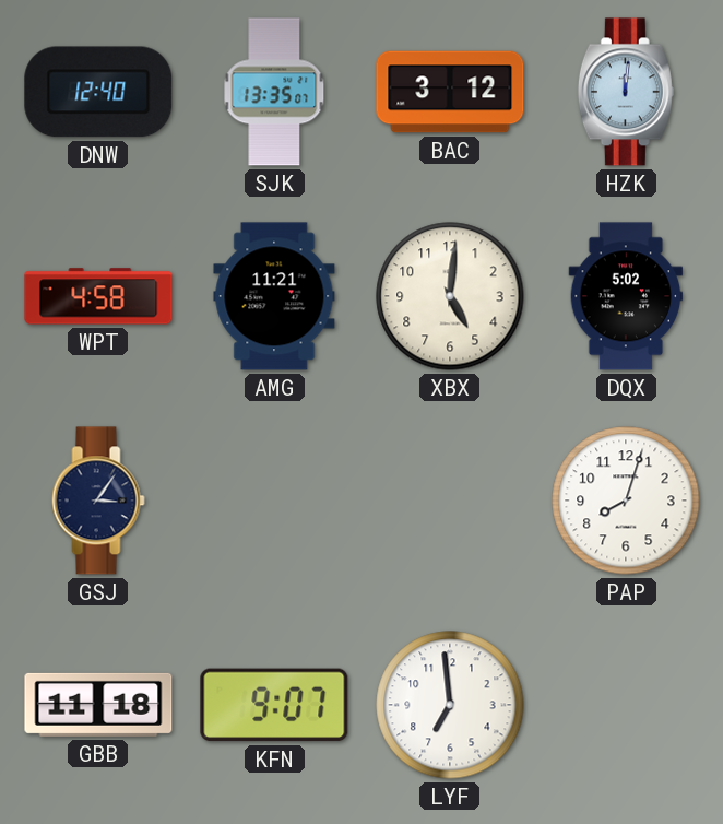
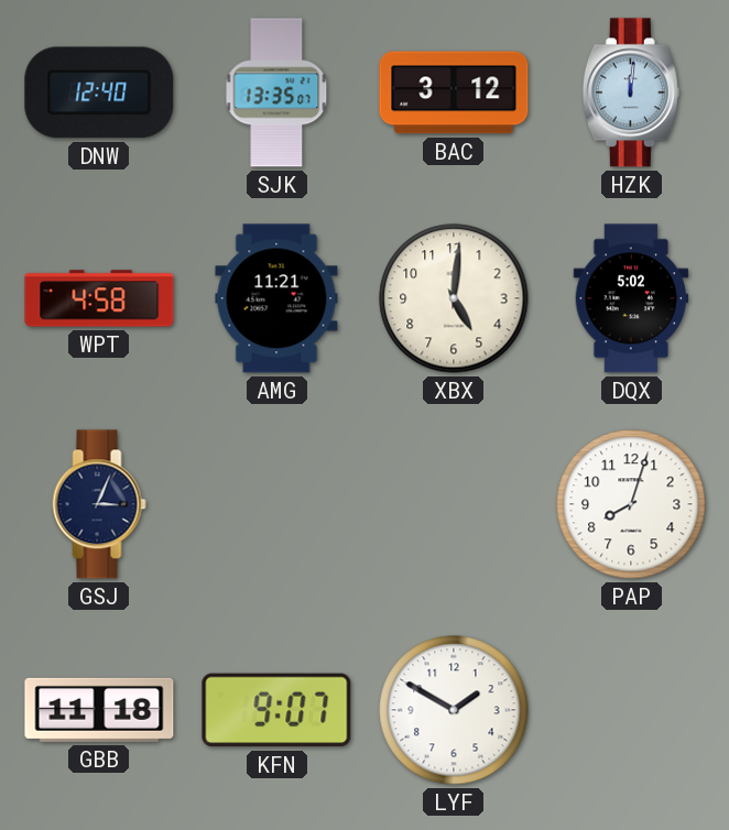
GSJ: 3:06 -> 3:04 (99, 504)
LYF: 6:59 -> 1:50 (454, 710)
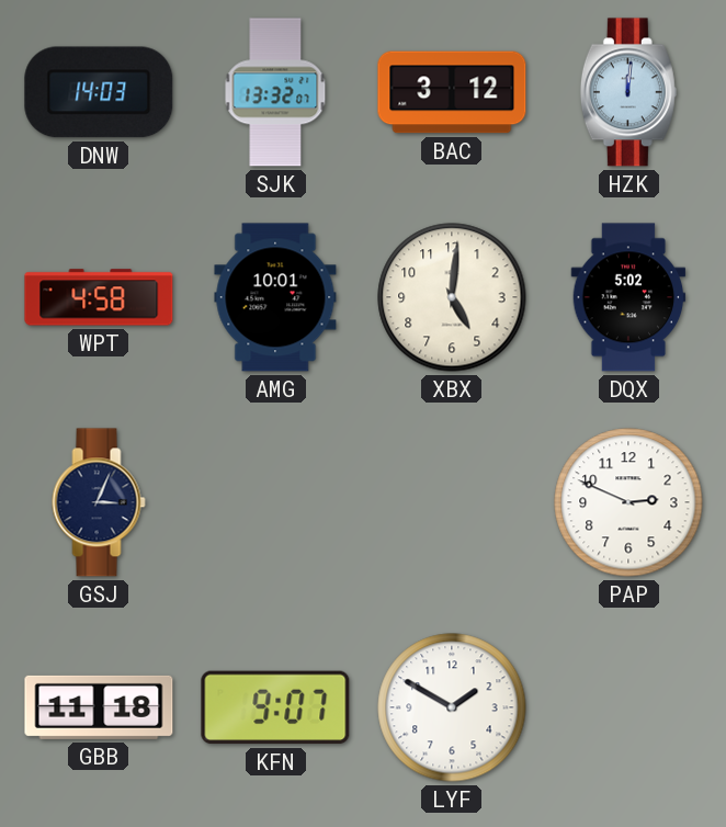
DNW: 12:40 -> 14:03 (99, 92)
SJK: 13:35 -> 13:32 (275, 92)
AMG: 11:21 -> 10:01 (275, 297)
PAP: 8:03 -> 2:49 (628, 502)
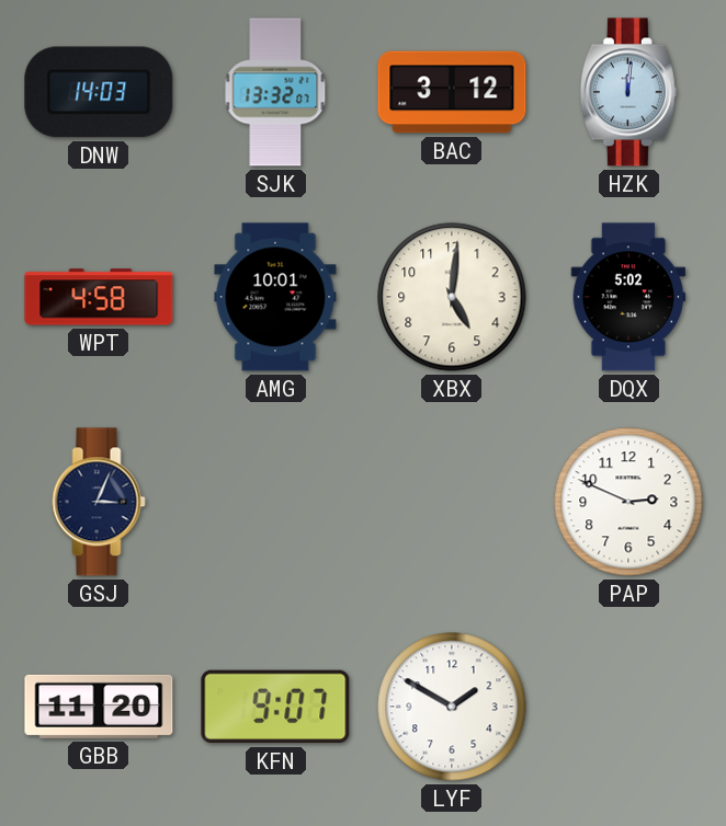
GBB: 11:18 -> 11:20 (99, 707)
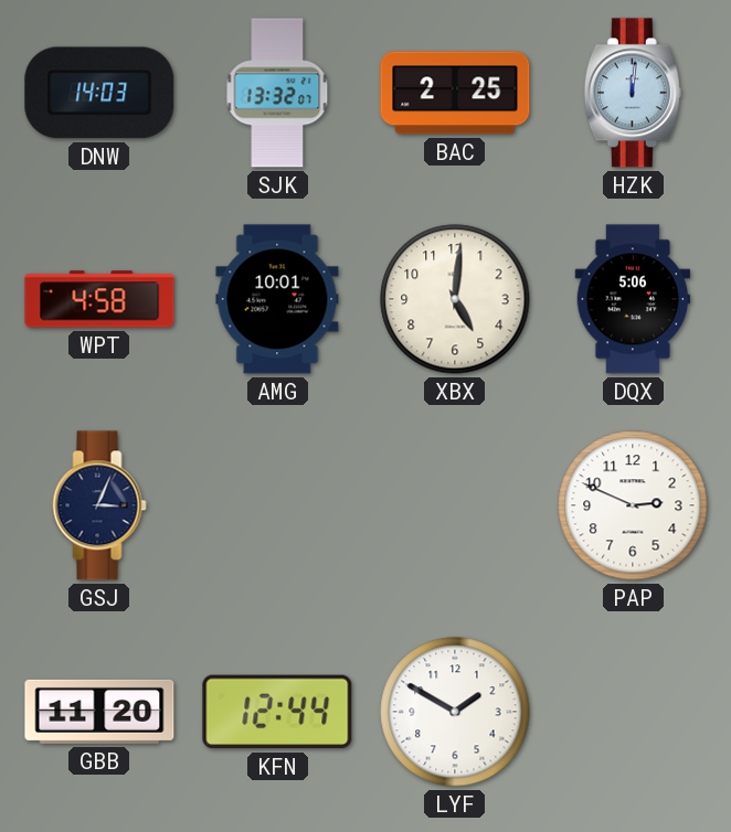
BAC: 3:12 -> 2:25 (455, 93)
DQX: 5:02 -> 5:06 (633, 299)
KFN: 9:07 -> 12:44 (277, 712)
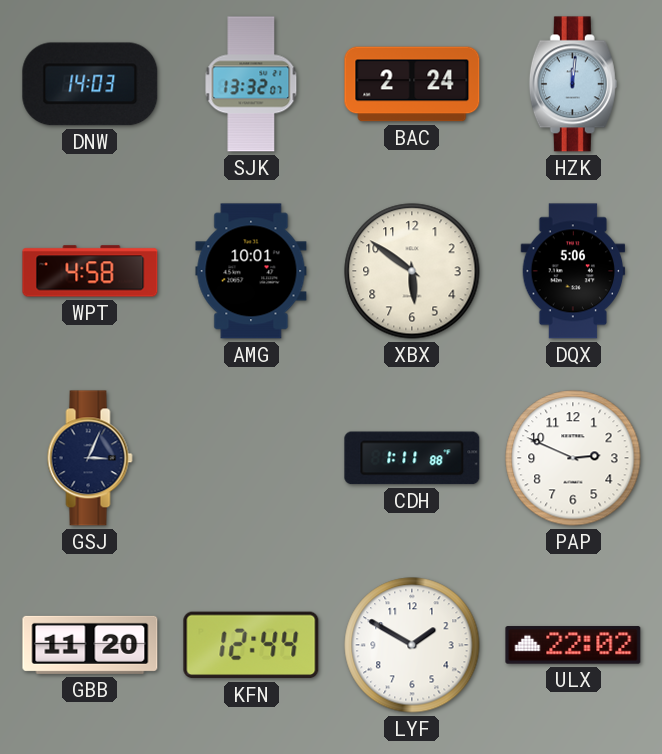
BAC: 2:25 -> 2:24 (412, 84)
XBX: 5:01 -> 5:51 (412, 271)
CDH: none -> 1:11 (412, 458)
ULX: none -> 22:02 (573, 645)
